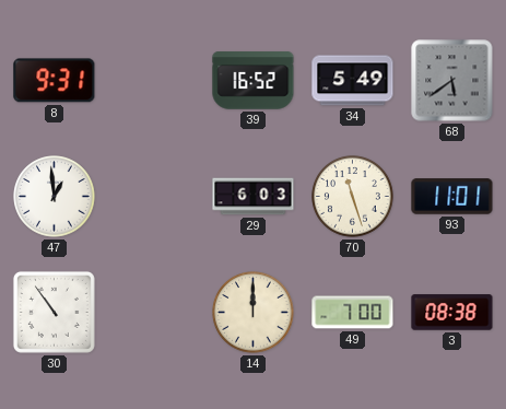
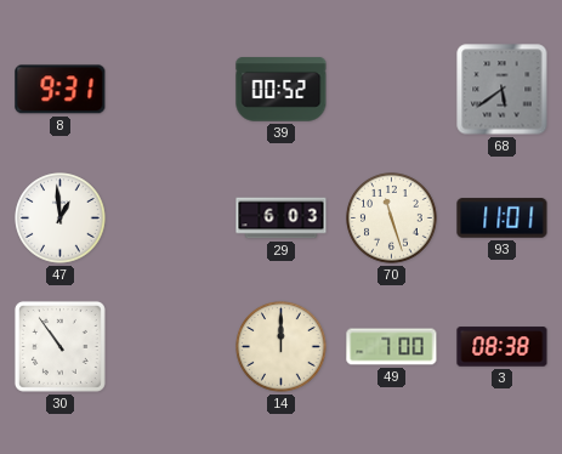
39: 16:52 -> 00:52 (282, 90)
34: 5:49 -> none (353, 81)
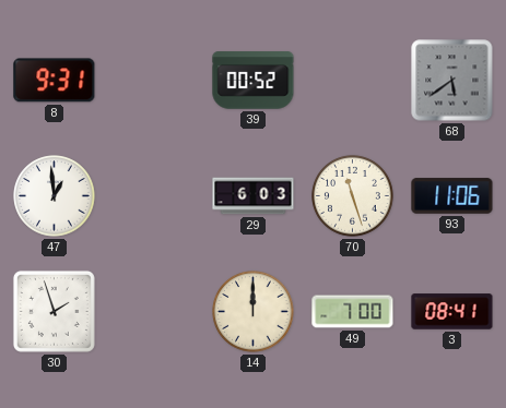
93: 11:01 -> 11:06 (452, 196)
30: 10:54 -> 1:57 (54, 311)
3: 08:38 -> 08:41 (452, 312)
